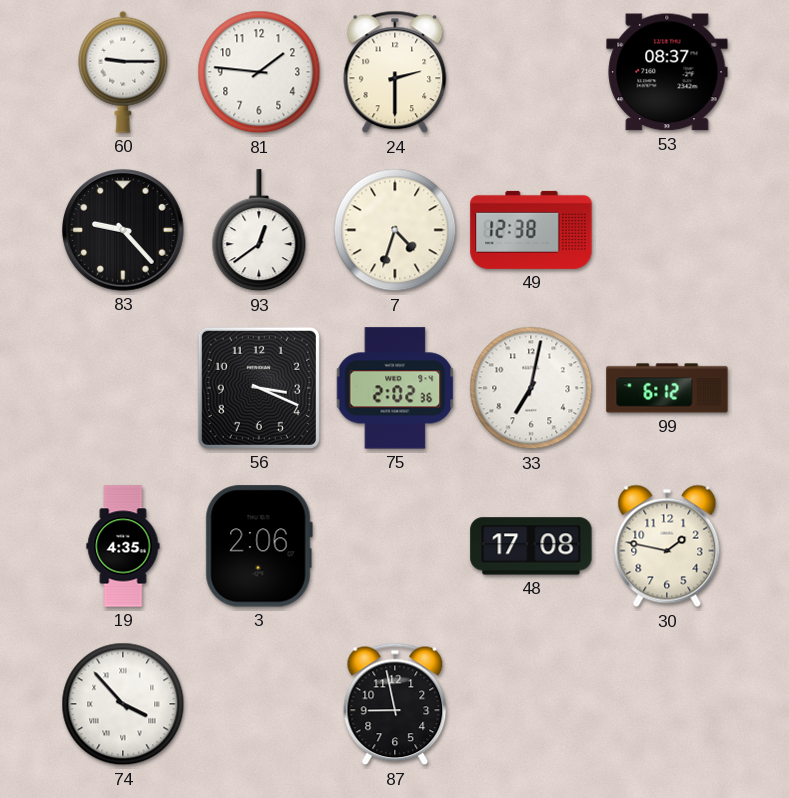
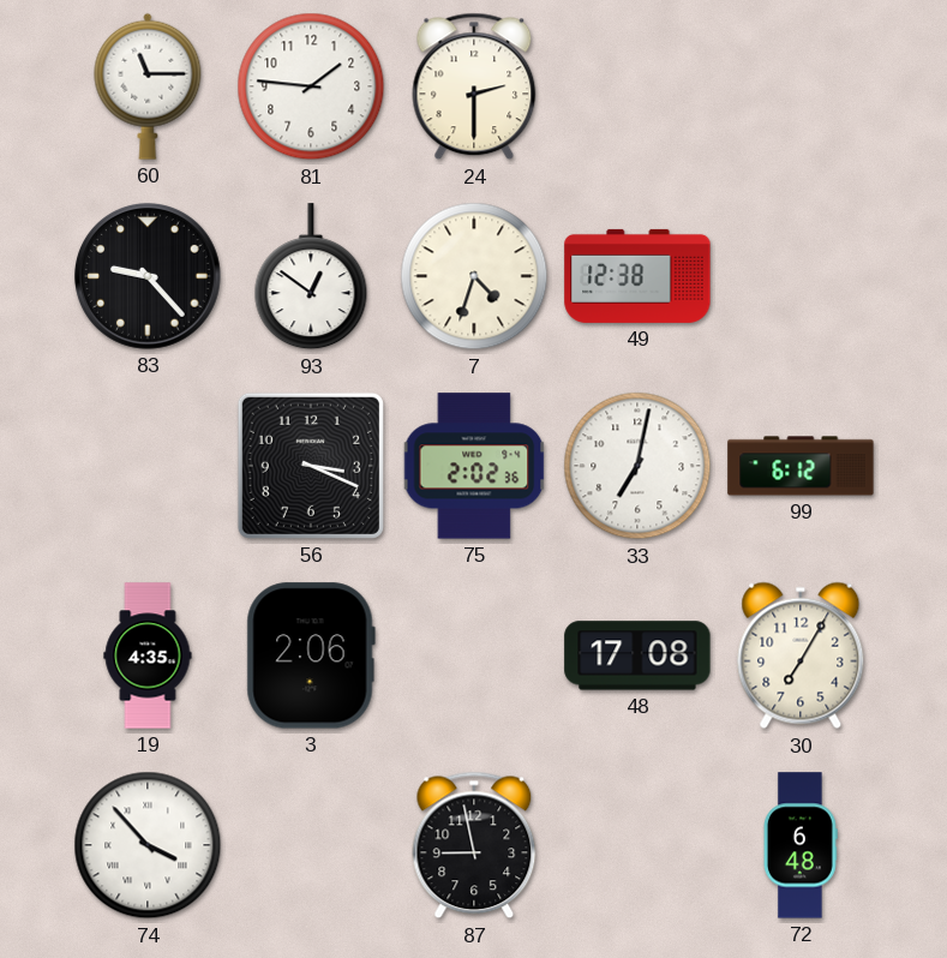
60: 9:15 -> 11:15 (148, 86)
53: 08:37 -> none (667, 72)
93: 12:39 -> 12:51 (311, 277)
30: 1:47 -> 7:05 (801, 655)
72: none -> 6:48 (801, 845)
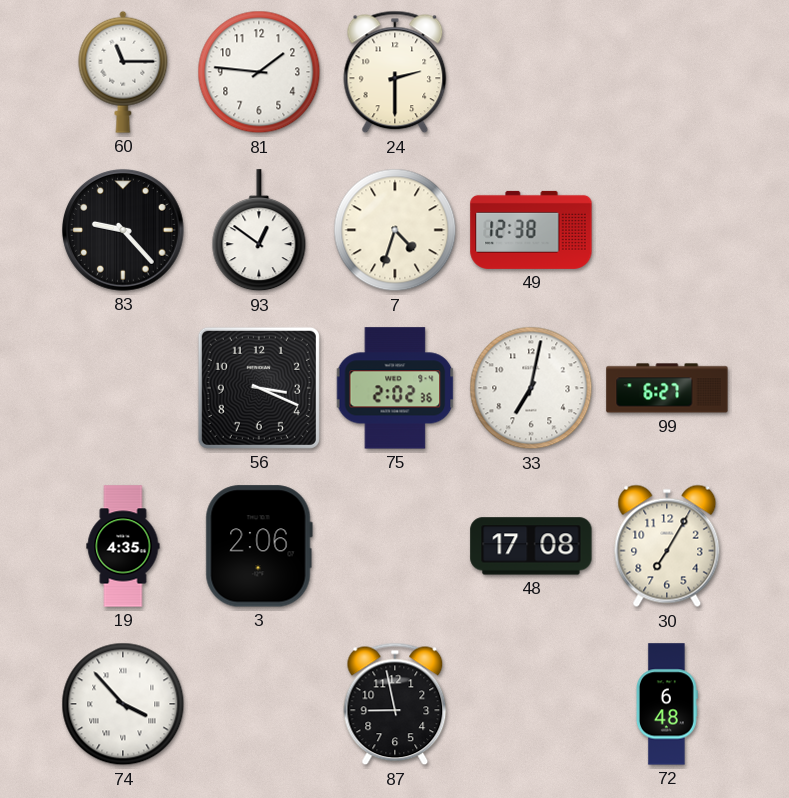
99: 6:12 -> 6:27 (667, 388)
